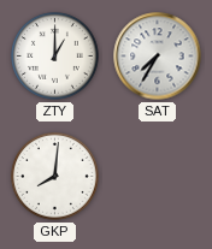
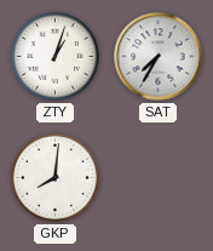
ZTY: 1:00 -> 1:03 (56, 57)
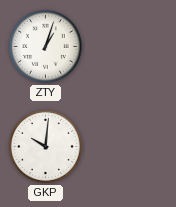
SAT: 7:35 -> none (159, 57)
GKP: 8:01 -> 10:01 (46, 147)
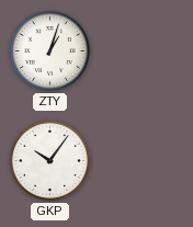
GKP: 10:01 -> 10:06 (50, 161)
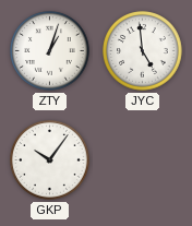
JYC: none -> 4:59 (143, 51)
